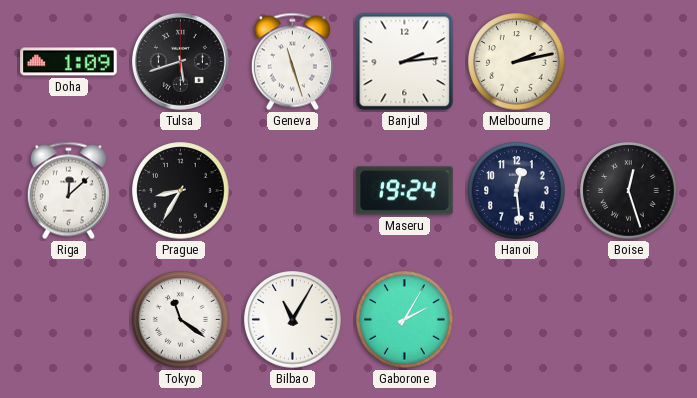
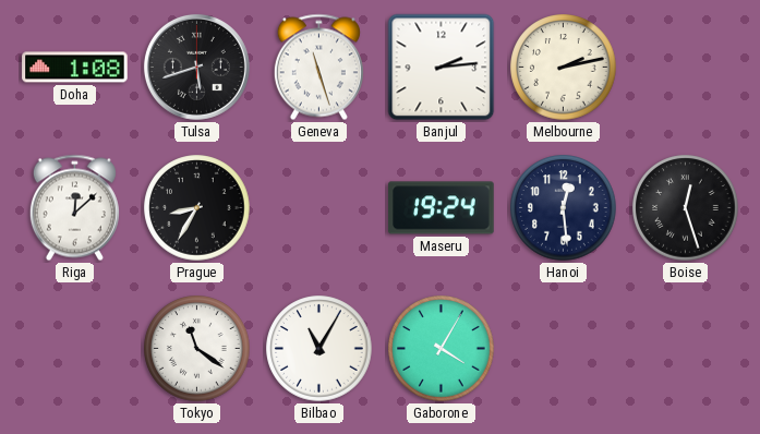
Doha: 1:09 -> 1:08 (75, 68)
Gaborone: 2:05 -> 4:05 (442, 349)
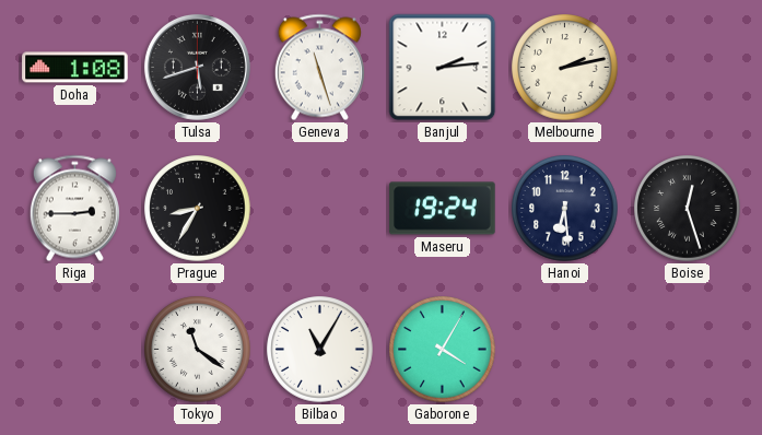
Riga: 12:08 -> 2:45 (74, 209)
Hanoi: 12:29 -> 6:29 (565, 209)
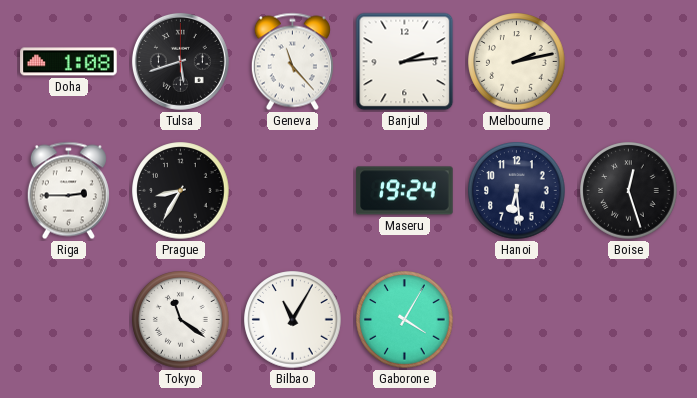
Geneva: 11:27 -> 11:23 (292, 62)
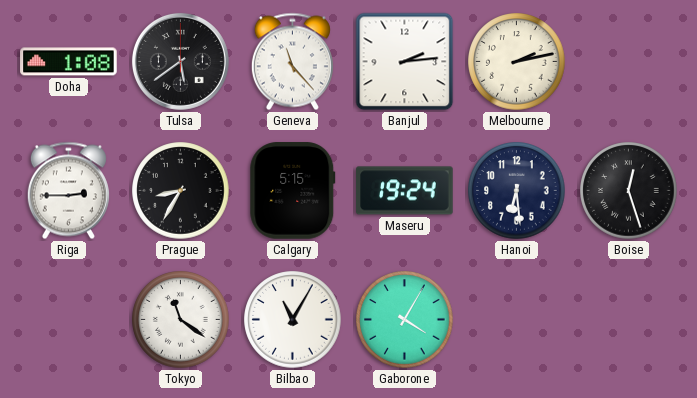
Tulsa: 5:42 -> 5:39 (180, 61)
Calgary: none -> 5:15 (293, 191)
